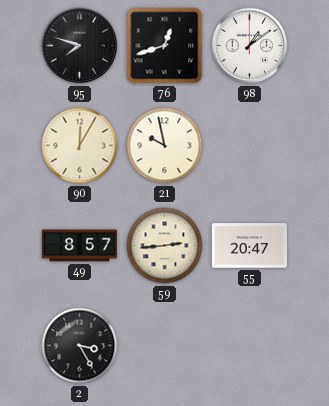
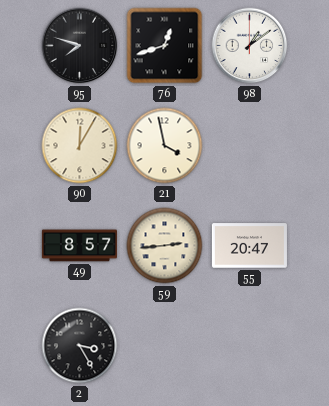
21: 9:58 -> 3:58 (165, 146)
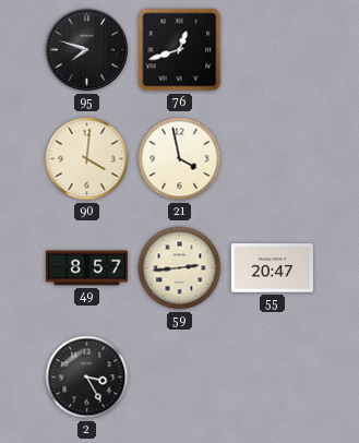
98: 1:09 -> none (250, 46)
90: 12:05 -> 4:01 (87, 159)
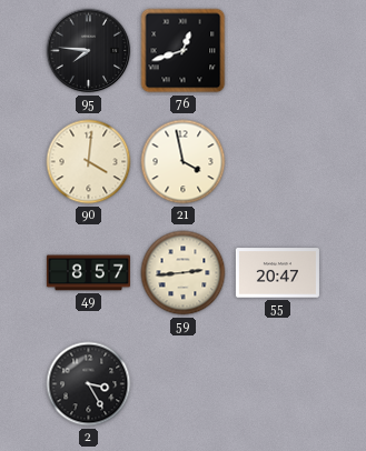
95: 7:48 -> 7:46 (89, 51)
